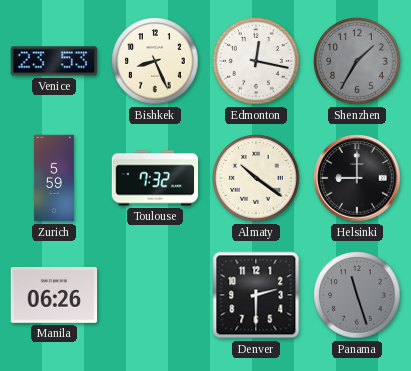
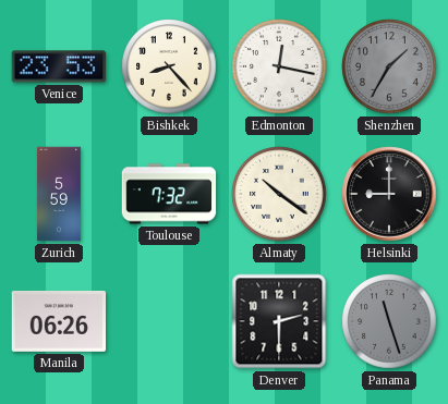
Bishkek: 8:26 -> 8:23 (169, 66)
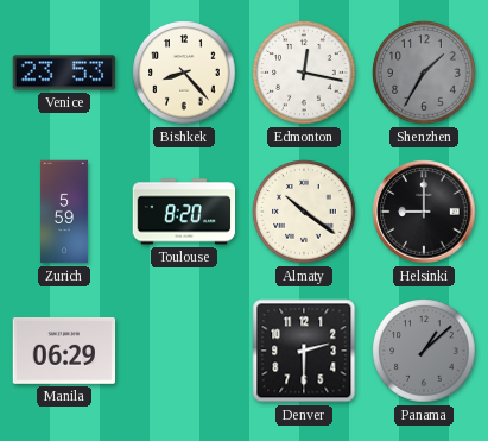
Toulouse: 7:32 -> 8:20 (184, 212)
Manila: 06:26 -> 06:29 (64, 351)
Panama: 11:27 -> 1:08 (424, 351)
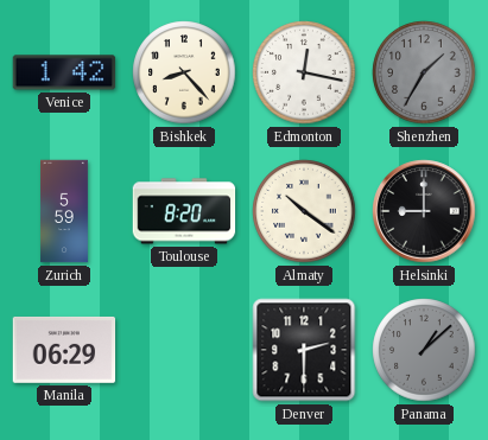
Venice: 23:53 -> 1:42 (64, 72)
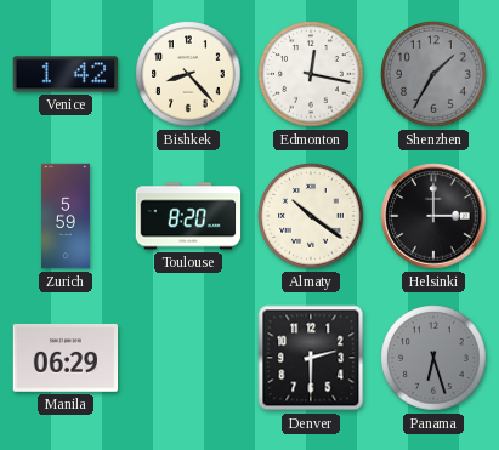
Helsinki: 9:00 -> 3:00 (433, 216)
Panama: 1:08 -> 6:27 (433, 358)
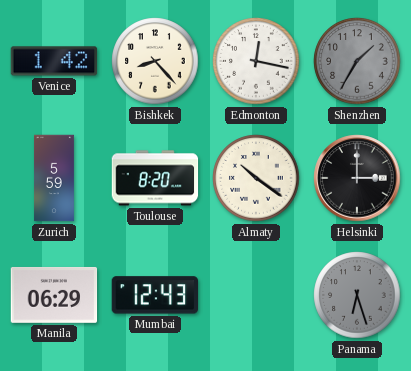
Mumbai: none -> 12:43 (155, 295)
Denver: 2:30 -> none (311, 358)
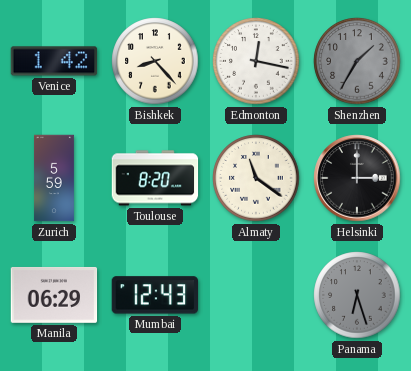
Almaty: 10:21 -> 11:21 (256, 178)
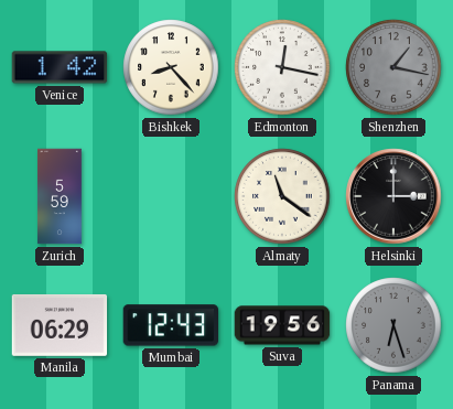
Shenzhen: 1:35 -> 1:17 (393, 67)
Toulouse: 8:20 -> none (155, 178)
Suva: none -> 19:56 (282, 325)
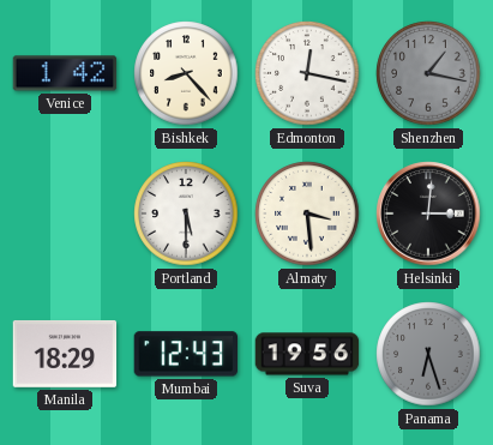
Zurich: 5:59 -> none (61, 196)
Portland: none -> 5:30 (186, 214)
Almaty: 11:21 -> 3:29 (307, 214)
Helsinki: 3:00 -> 3:01 (428, 214)
Manila: 06:29 -> 18:29 (65, 354)
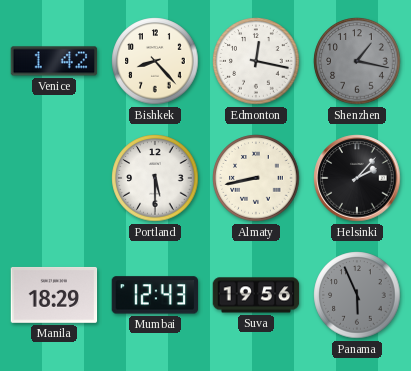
Almaty: 3:29 -> 8:43 (256, 178)
Helsinki: 3:01 -> 2:07 (357, 178)
Panama: 6:27 -> 5:56 (357, 295)
